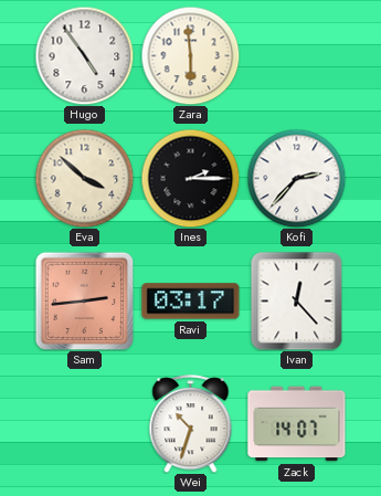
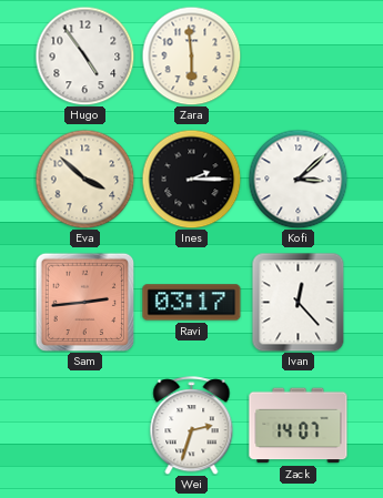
Kofi: 2:37 -> 3:08 (298, 179)
Wei: 10:33 -> 2:33 (192, 426)
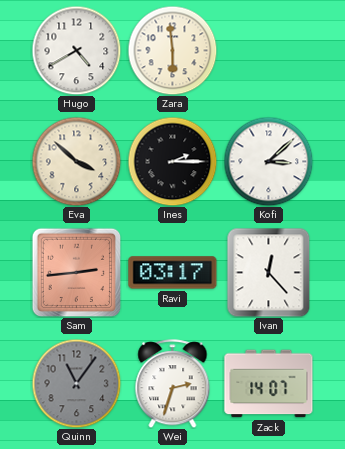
Hugo: 4:54 -> 4:40 (76, 50)
Quinn: none -> 11:06 (76, 383)
